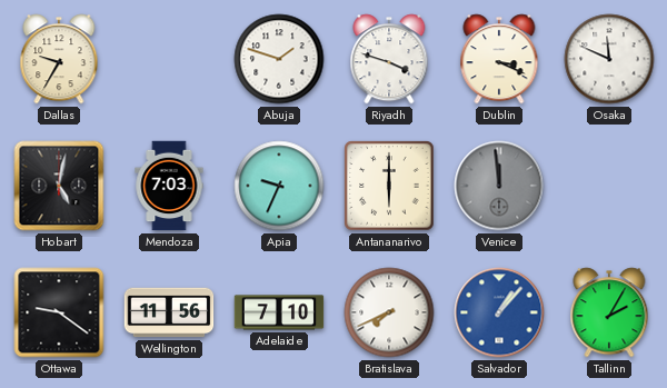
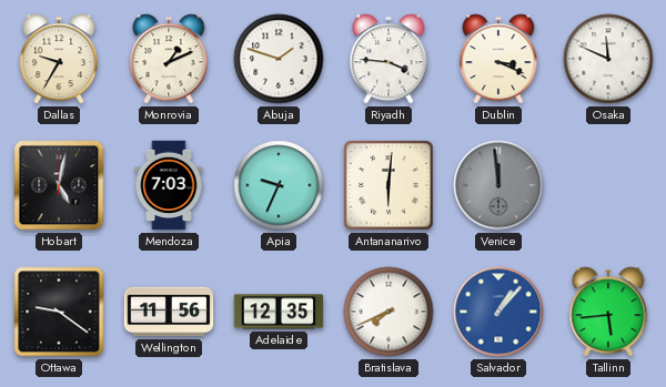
Monrovia: none -> 1:11 (169, 59)
Riyadh: 3:48 -> 3:46 (389, 59)
Antananarivo: 6:00 -> 6:01 (389, 185)
Adelaide: 7:10 -> 12:35 (279, 312)
Tallinn: 2:05 -> 5:44 (608, 312)
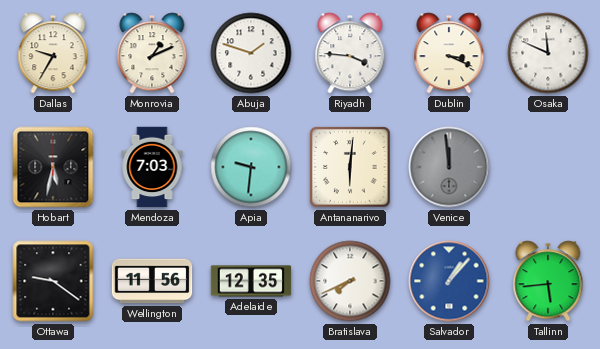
Hobart: 5:02 -> 5:32 (53, 167)
Apia: 9:34 -> 9:31 (251, 167)
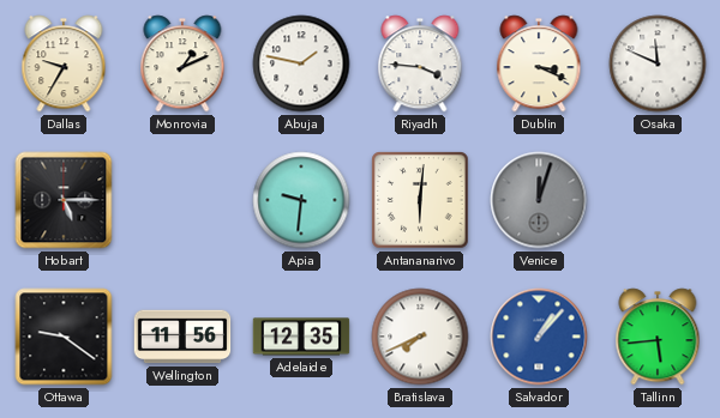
Abuja: 1:48 -> 1:47 (301, 63)
Hobart: 5:32 -> 5:15 (64, 200)
Mendoza: 7:03 -> none (152, 167)
Venice: 11:59 -> 12:03 (539, 200)
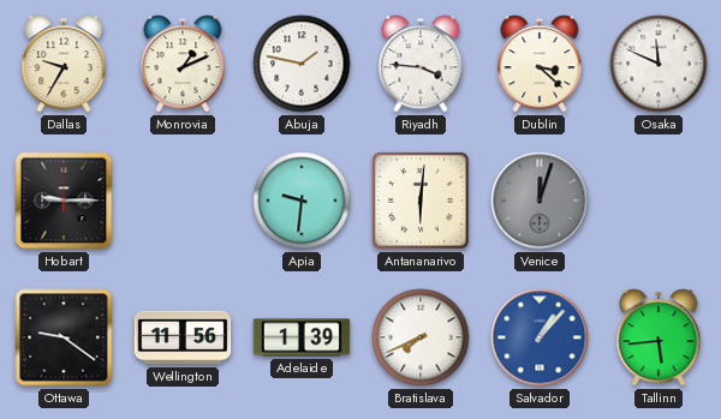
Dublin: 3:19 -> 3:22 (540, 64)
Hobart: 5:15 -> 9:15 (64, 200)
Adelaide: 12:35 -> 1:39 (302, 337)
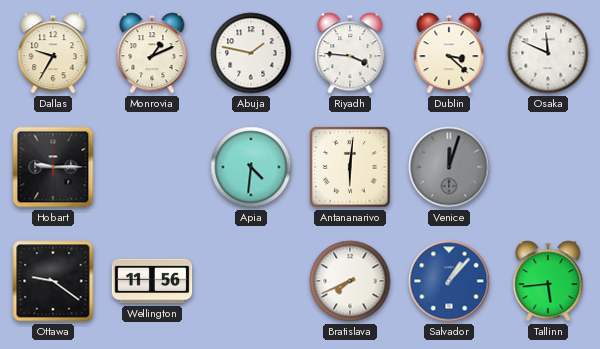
Apia: 9:31 -> 4:31 (251, 167)
Adelaide: 1:39 -> none (302, 337)
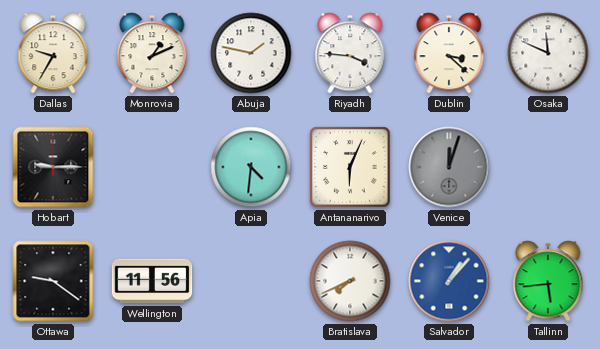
Antananarivo: 6:01 -> 6:04 (350, 167)
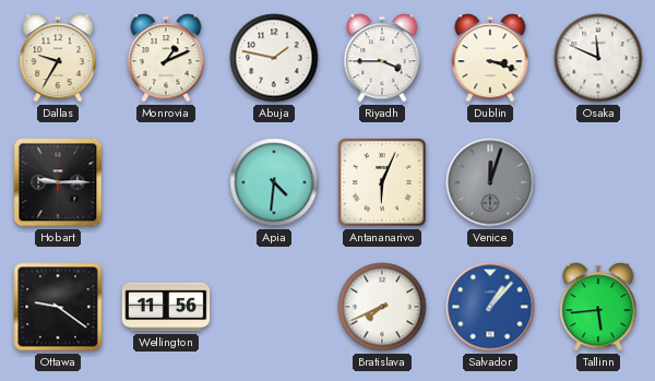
Riyadh: 3:46 -> 3:45 (382, 58)
Dublin: 3:22 -> 3:18 (490, 58)
